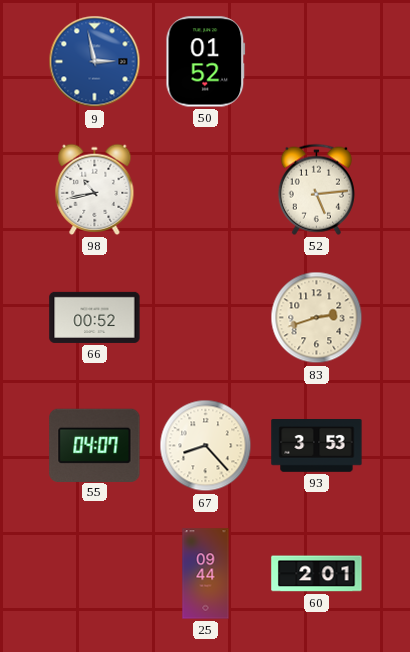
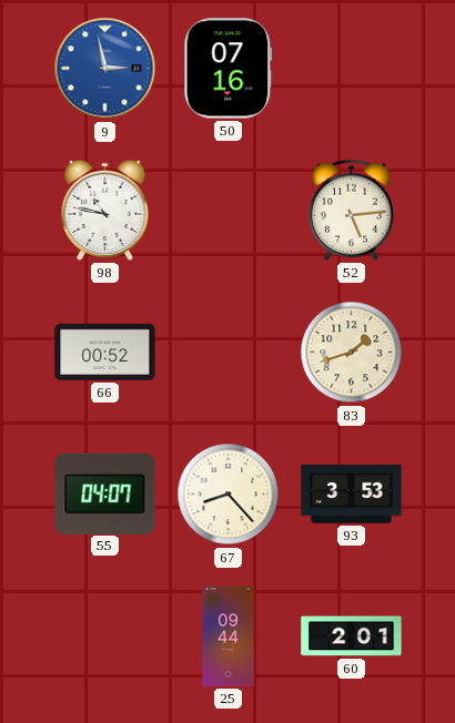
50: 01:52 -> 07:16 (229, 69)
98: 10:43 -> 10:47 (105, 210)
83: 2:42 -> 1:42 (352, 353)
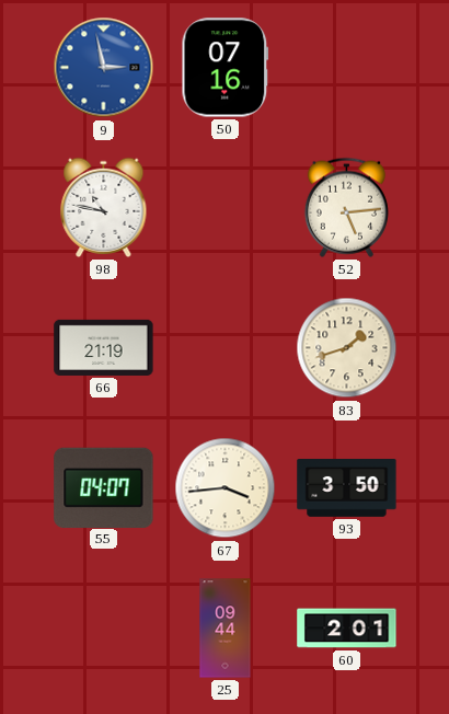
66: 00:52 -> 21:19 (104, 347)
67: 8:23 -> 3:44 (226, 488)
93: 3:53 -> 3:50 (347, 488)
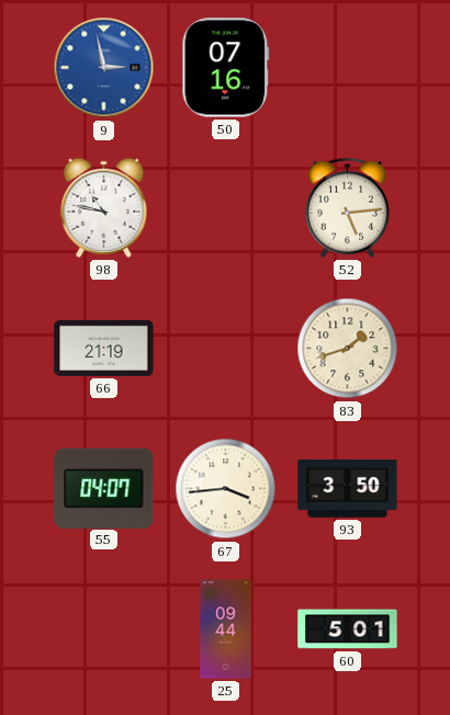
60: 2:01 -> 5:01 (348, 629)
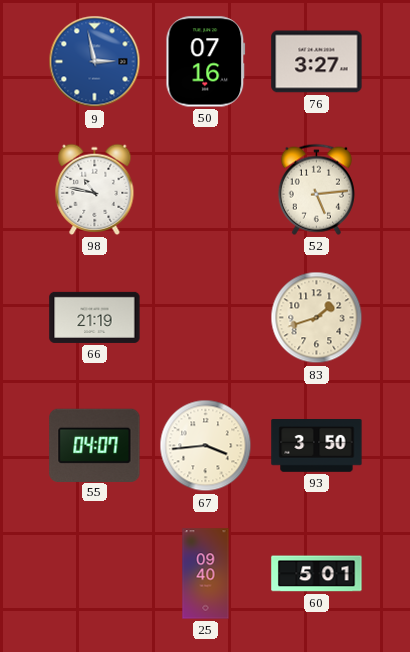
76: none -> 3:27 (317, 62)
25: 09:44 -> 09:40 (206, 574)
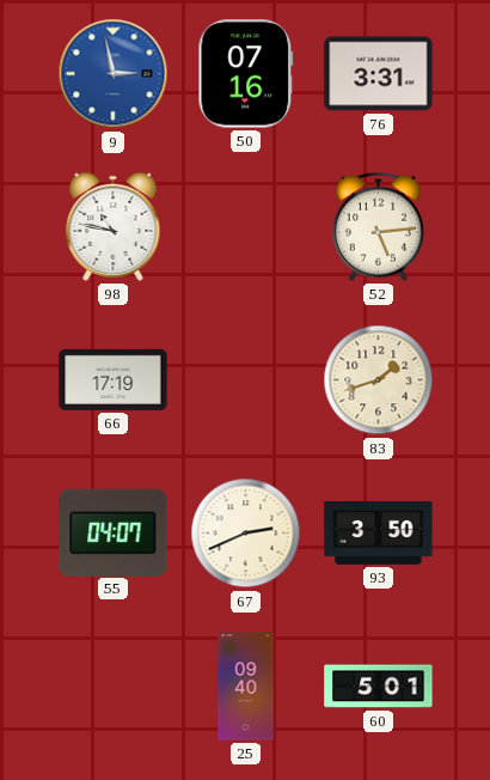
76: 3:27 -> 3:31 (379, 74)
66: 21:19 -> 17:19 (114, 379)
67: 3:44 -> 2:41 (246, 534)
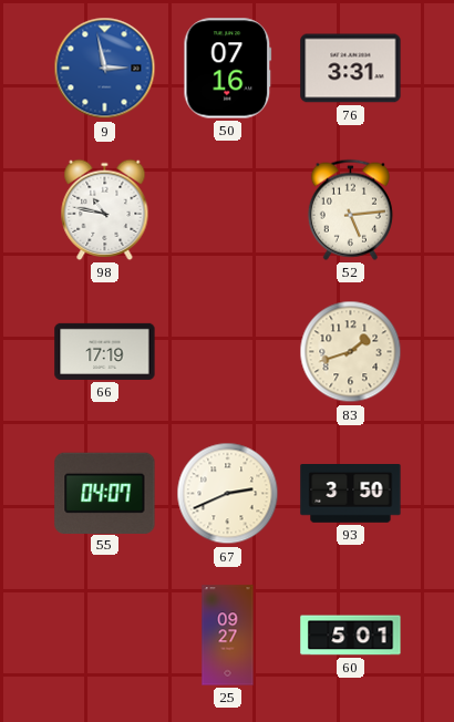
25: 09:40 -> 09:27 (228, 636)
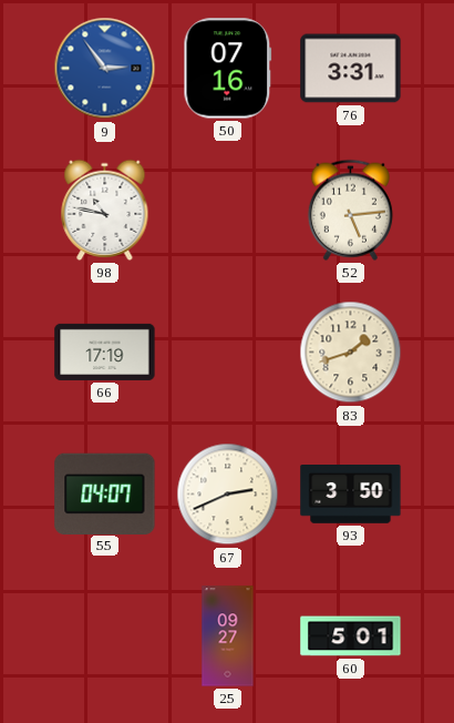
9: 2:58 -> 2:54 (105, 69)
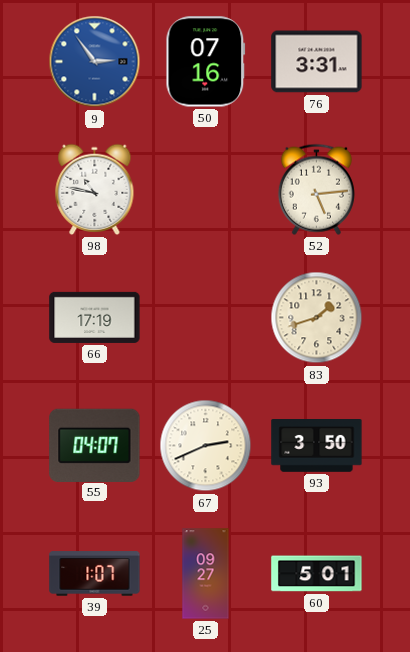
39: none -> 1:07 (95, 574)
